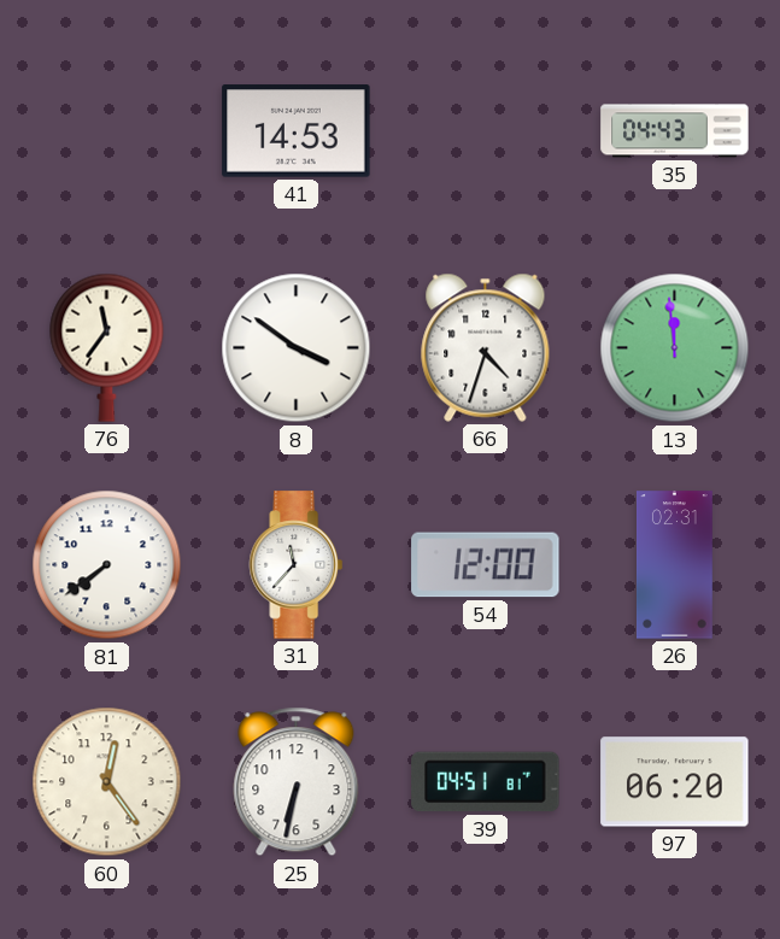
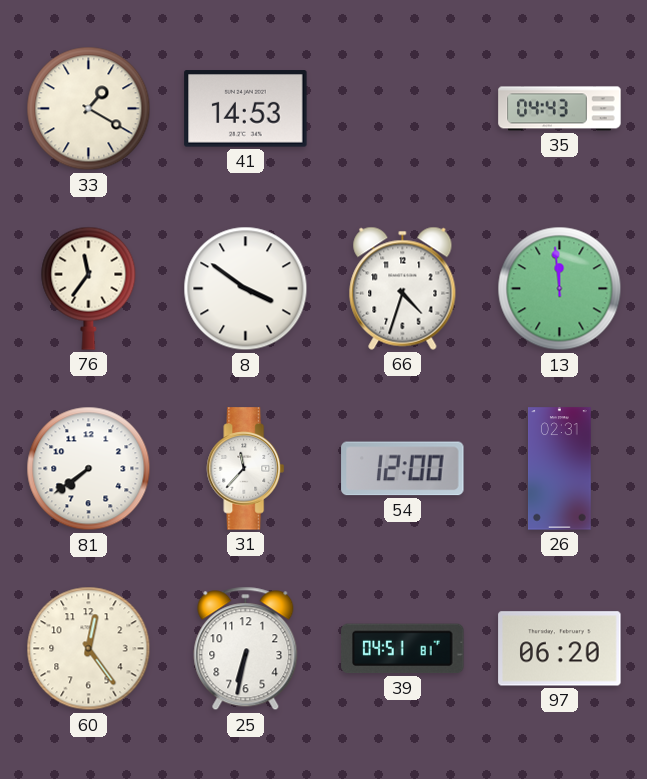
33: none -> 1:20 (89, 109)
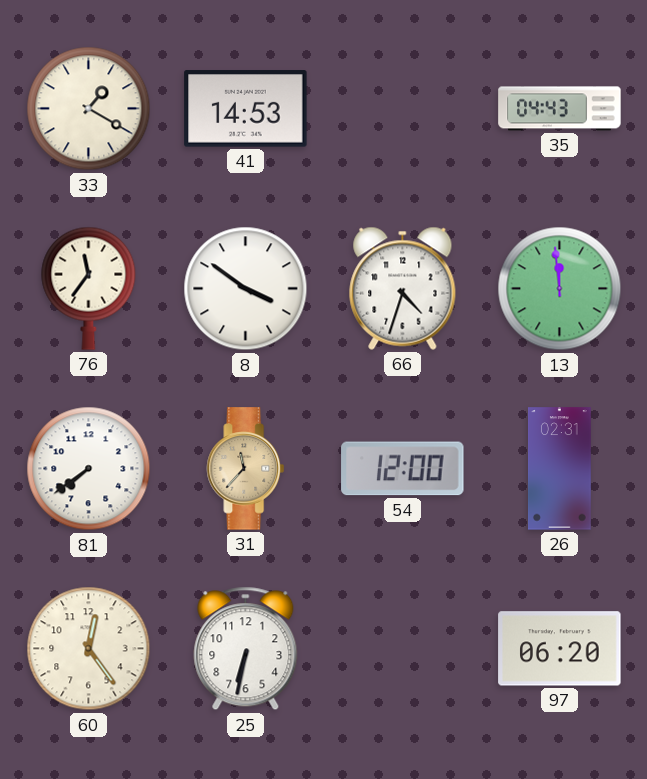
31 dial: white -> champagne (246, 469)
39: 04:51 -> none (403, 649)
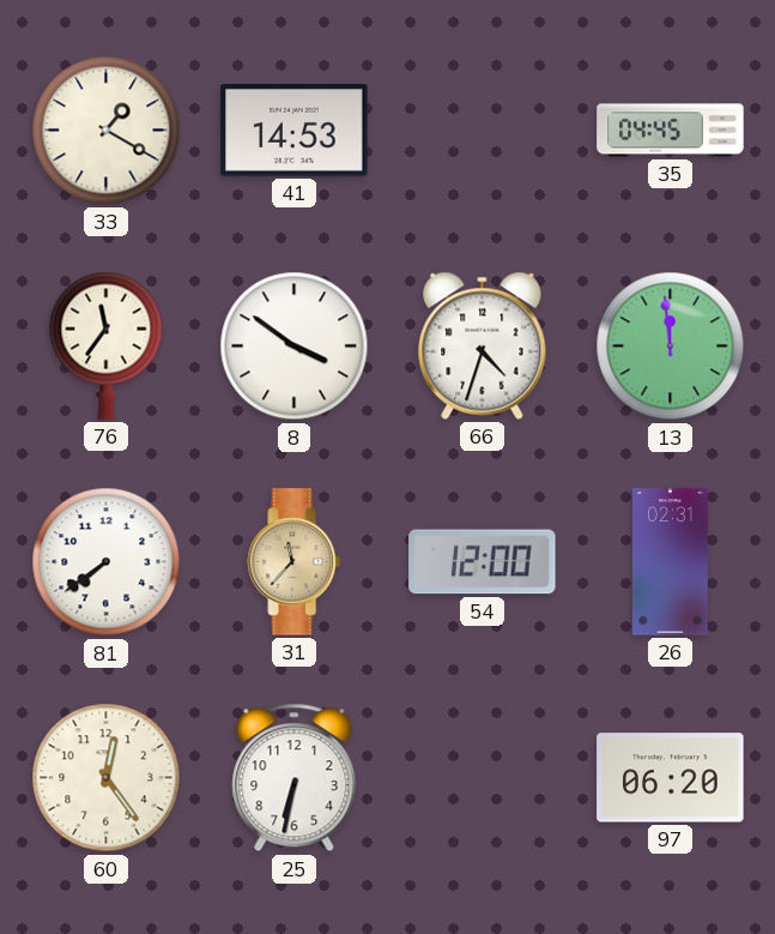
35: 04:43 -> 04:45 (671, 131)
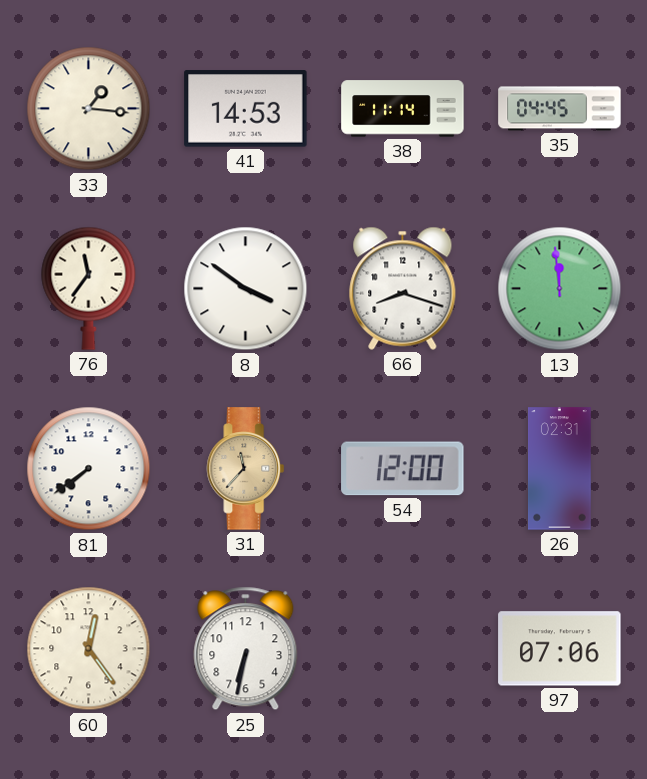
33: 1:20 -> 1:16 (89, 109)
38: none -> 11:14 (403, 109)
66: 4:33 -> 8:18 (403, 288)
97: 06:20 -> 07:06 (560, 649)
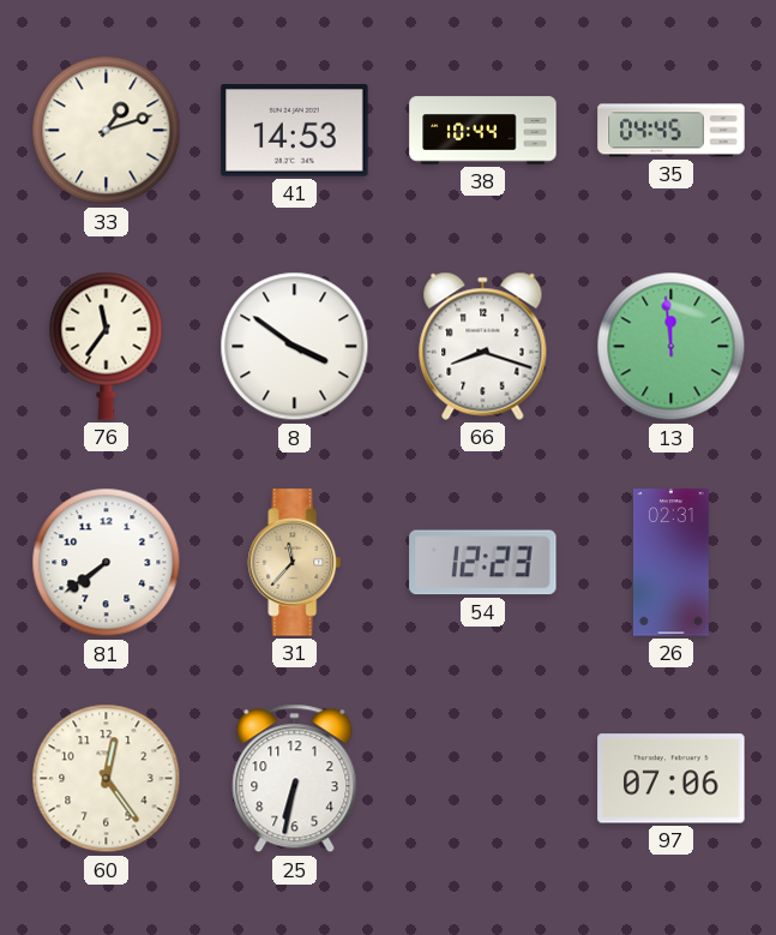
33: 1:16 -> 1:12 (107, 131)
38: 11:14 -> 10:44 (483, 131)
54: 12:00 -> 12:23 (483, 563)
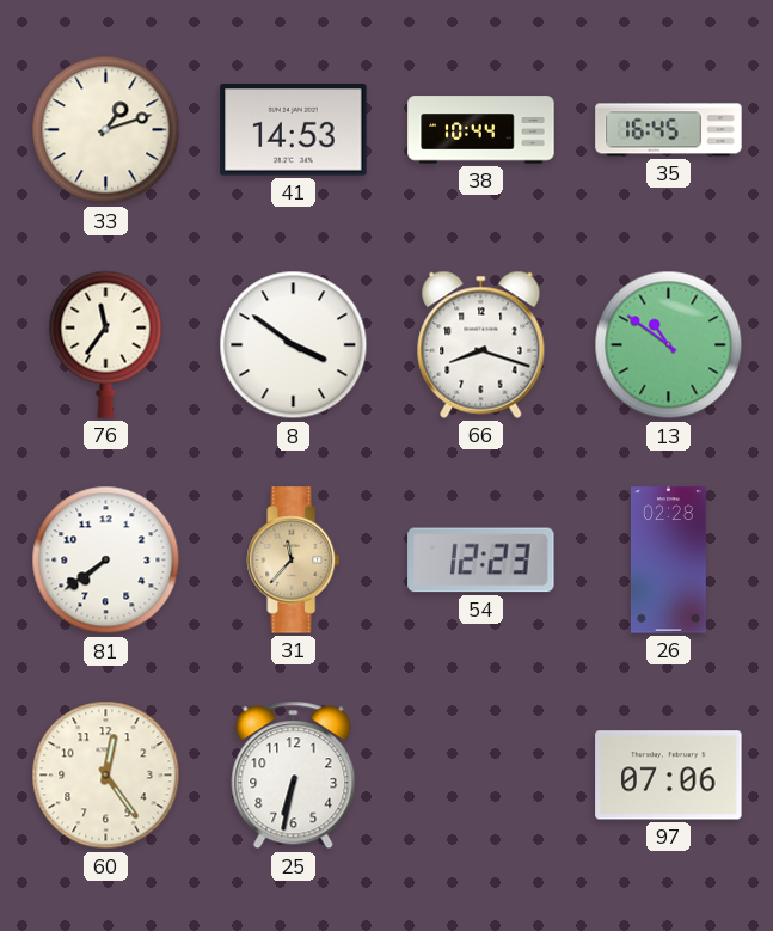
35: 04:45 -> 16:45 (669, 130)
13: 11:59 -> 10:51 (669, 345)
26: 02:31 -> 02:28 (669, 561)
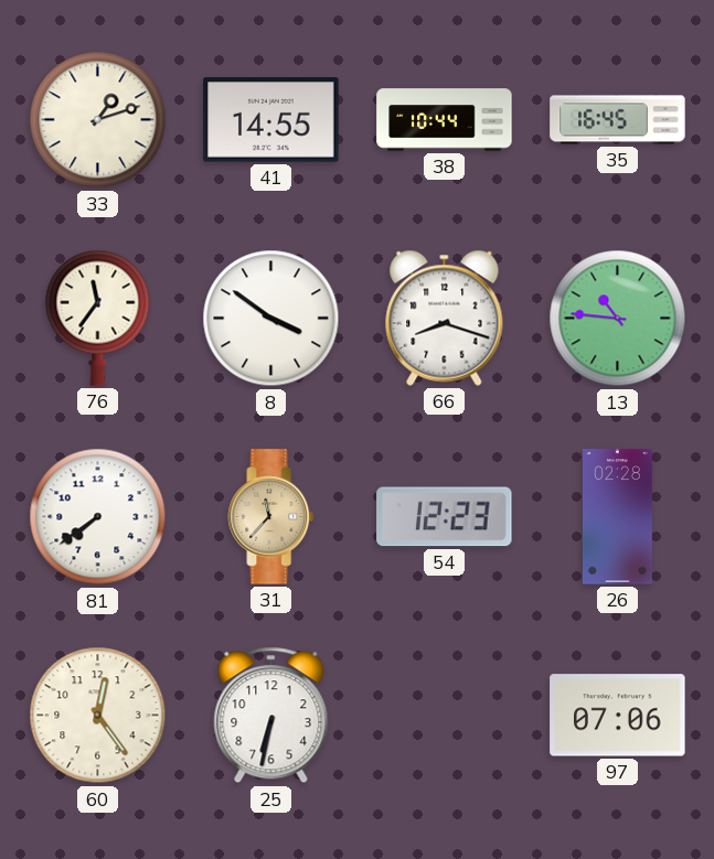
41: 14:53 -> 14:55 (271, 120)
13: 10:51 -> 10:46 (618, 319)
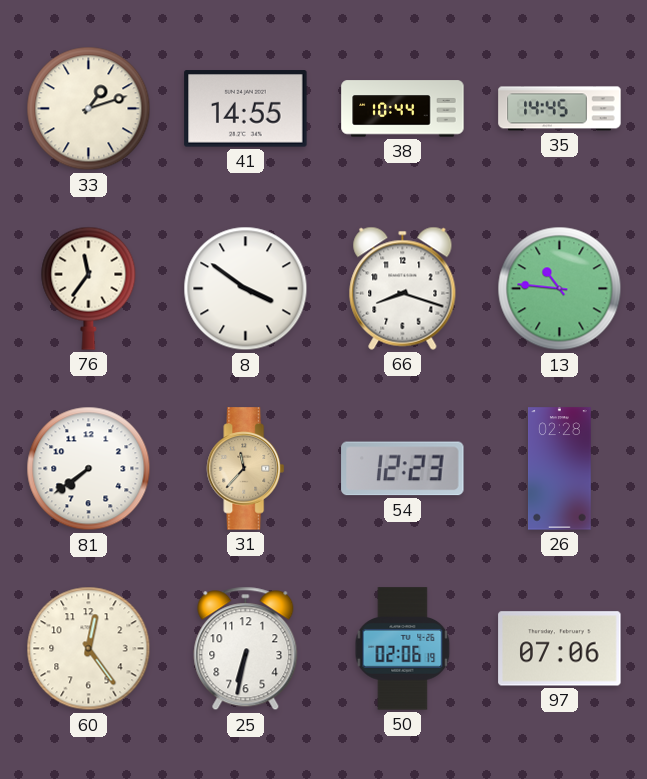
35: 16:45 -> 14:45 (560, 109)
50: none -> 02:06 (403, 649)
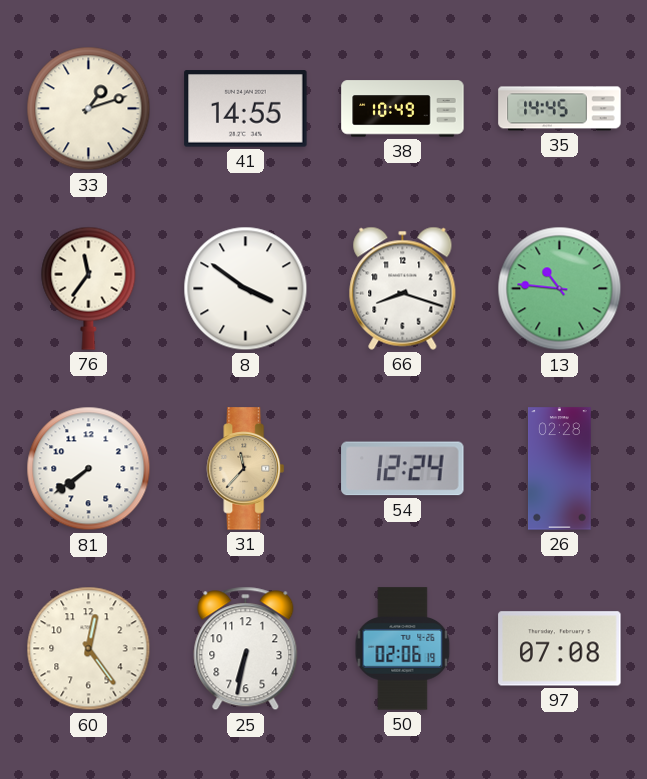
38: 10:44 -> 10:49 (403, 109)
54: 12:23 -> 12:24 (403, 469)
97: 07:06 -> 07:08 (560, 649)
